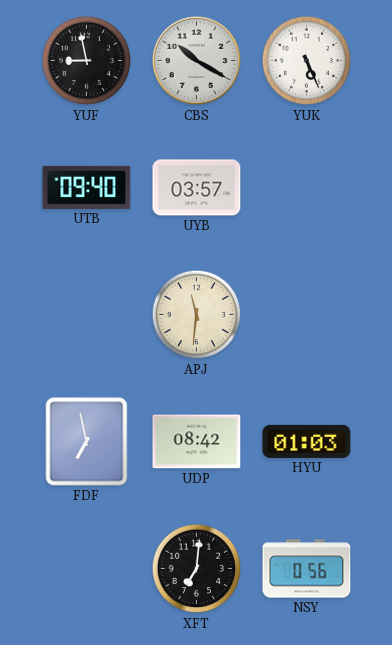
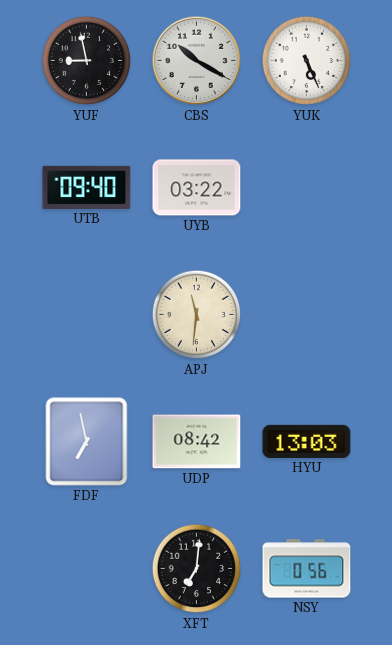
UYB: 03:57 -> 03:22 (197, 188)
HYU: 01:03 -> 13:03 (307, 441)
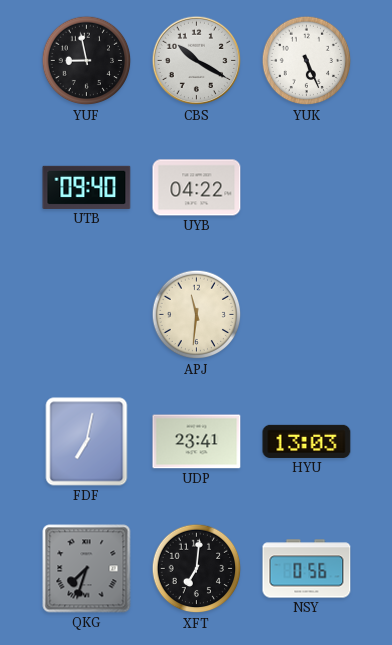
UYB: 03:22 -> 04:22 (197, 188)
FDF: 6:58 -> 7:02 (87, 442)
UDP: 08:42 -> 23:41 (197, 442)
QKG: none -> 7:33 (87, 569)
